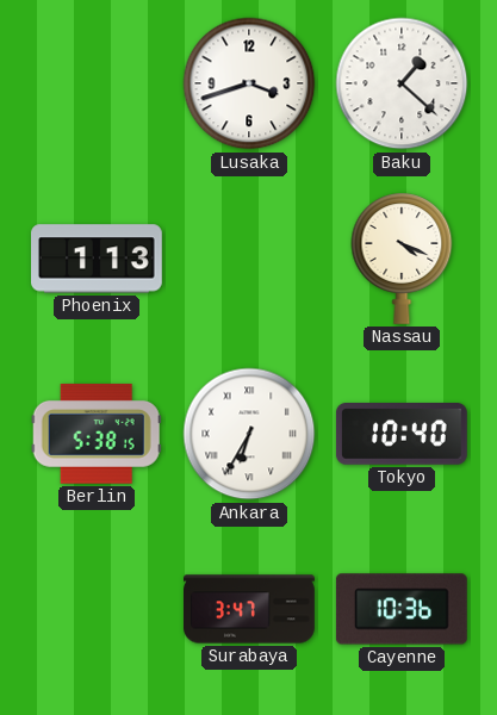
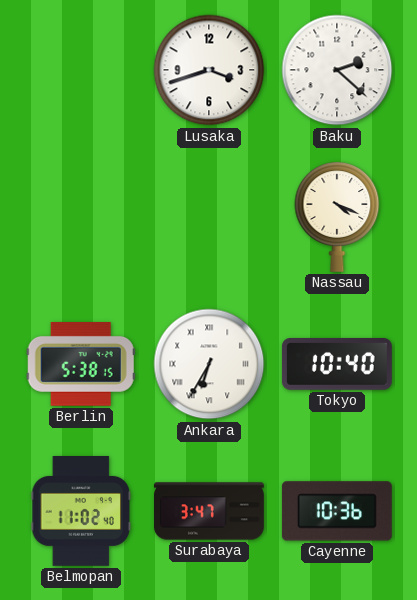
Baku: 1:22 -> 2:22 (337, 70)
Phoenix: 1:13 -> none (98, 259)
Belmopan: none -> 11:02 (80, 512)
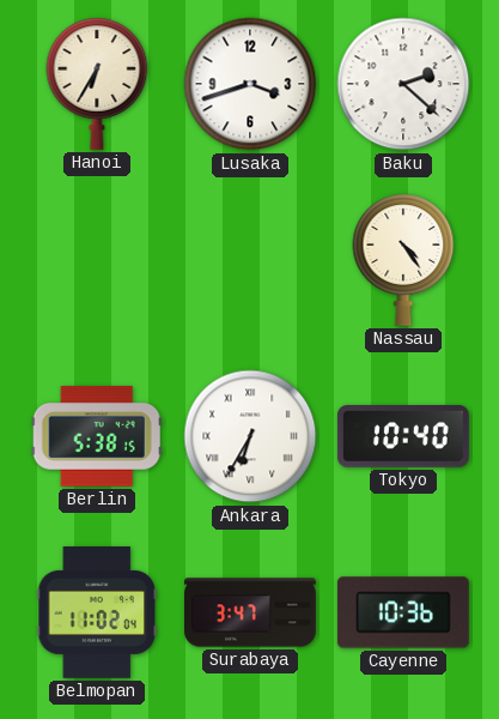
Hanoi: none -> 6:35 (97, 84)
Nassau: 4:19 -> 4:24 (403, 260)
Belmopan: 11:02:40 -> 11:02:04 (96, 614)
